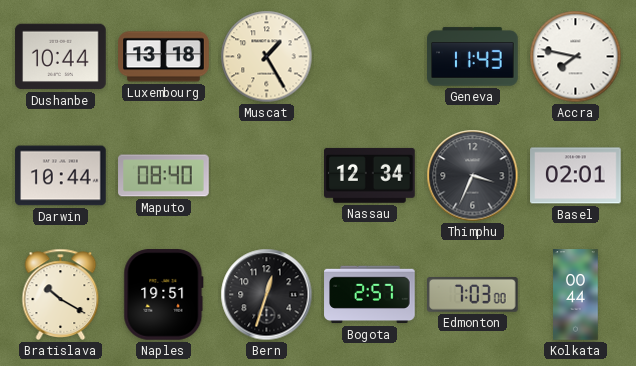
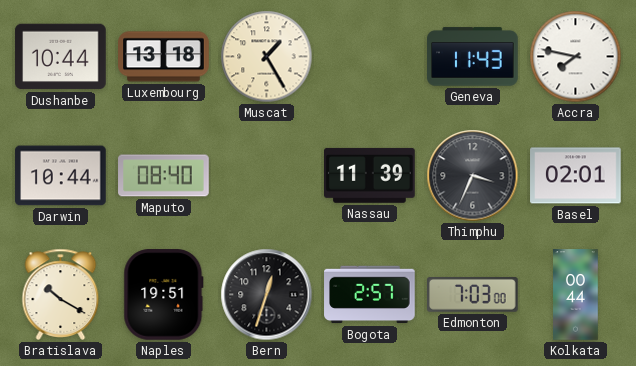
Nassau: 12:34 -> 11:39 (370, 175)
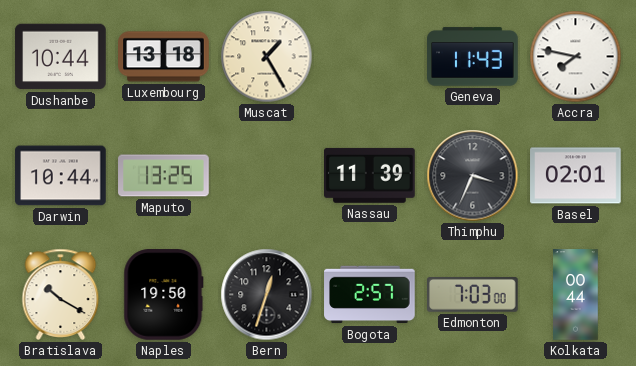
Maputo: 08:40 -> 13:25 (164, 176)
Naples: 19:51 -> 19:50 (164, 295)
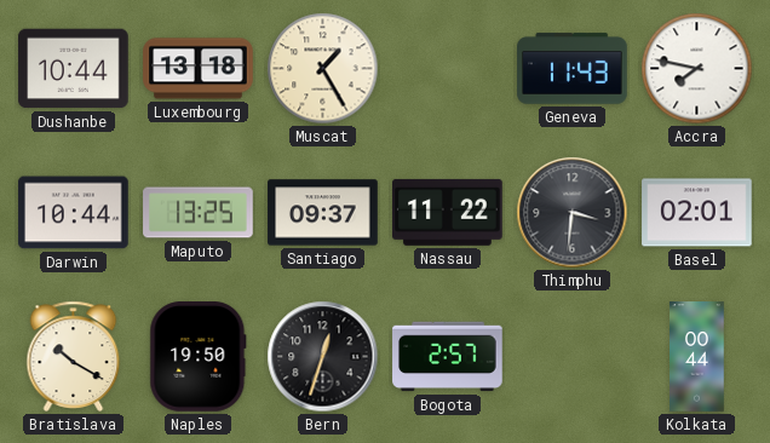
Santiago: none -> 09:37 (323, 213)
Nassau: 11:39 -> 11:22 (448, 212)
Thimphu: 3:34 -> 3:31 (573, 213)
Edmonton: 7:03 -> none (473, 295)
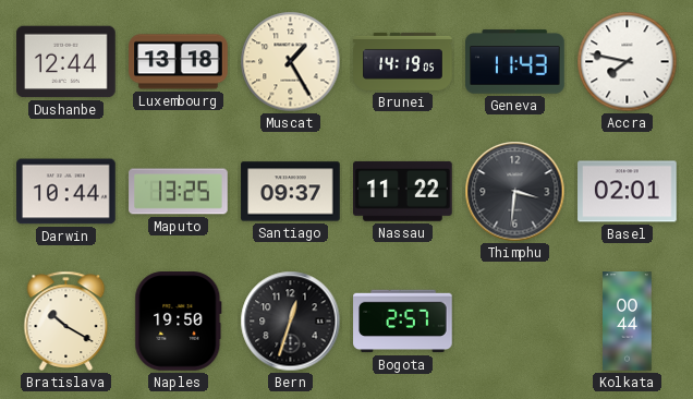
Dushanbe: 10:44 -> 12:44 (66, 62)
Brunei: none -> 14:19 (403, 61)
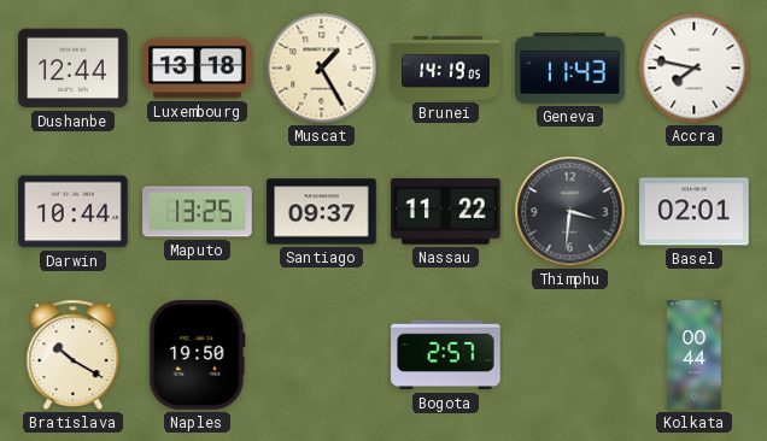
Bern: 12:33 -> none (291, 322)
